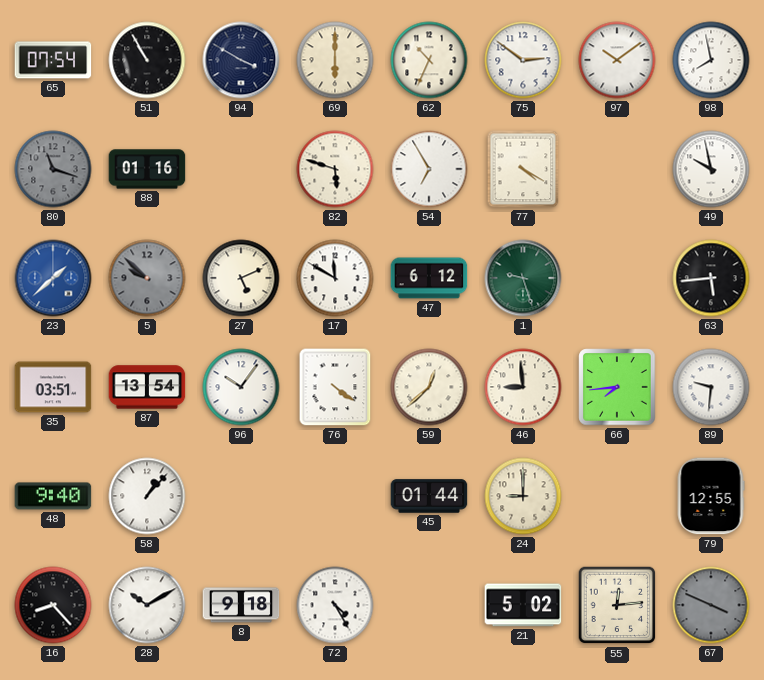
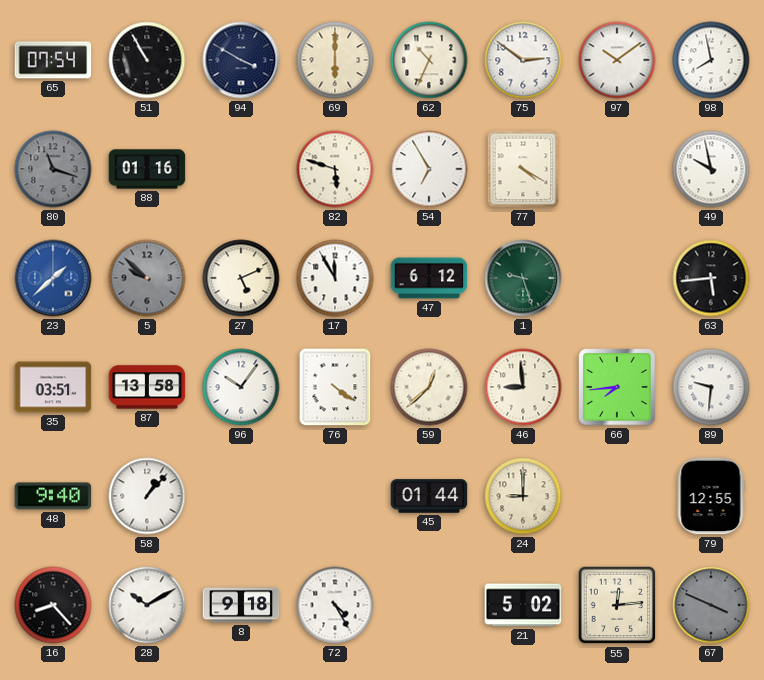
17: 11:50 -> 11:55 (335, 278)
87: 13:54 -> 13:58 (147, 387)
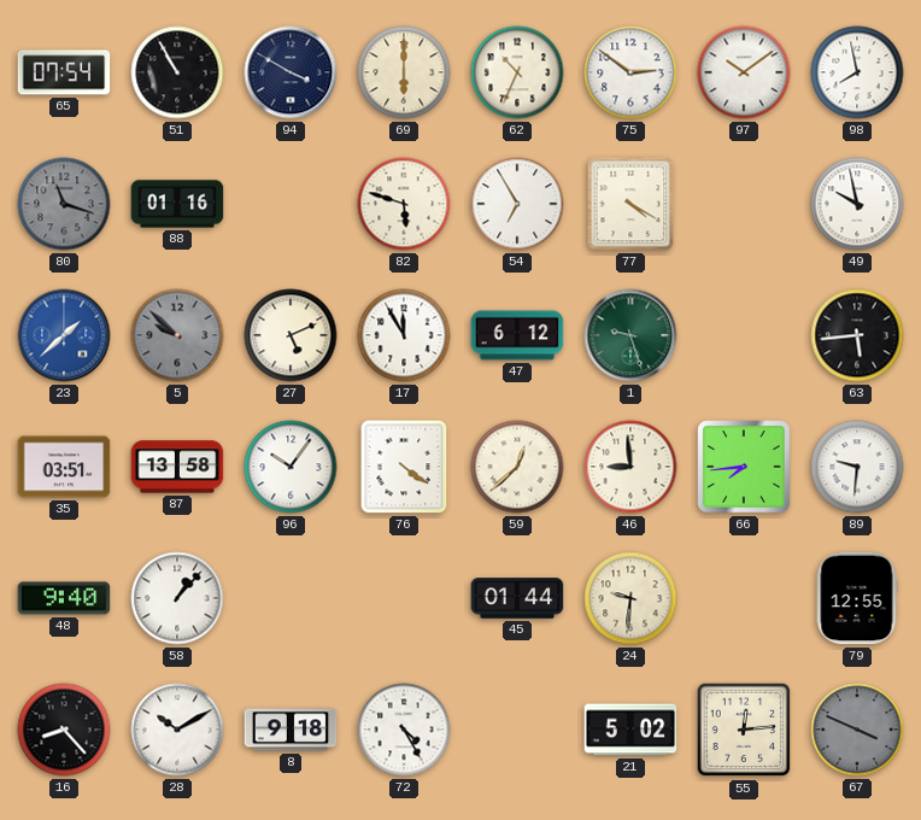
24: 9:00 -> 9:31 (630, 598)
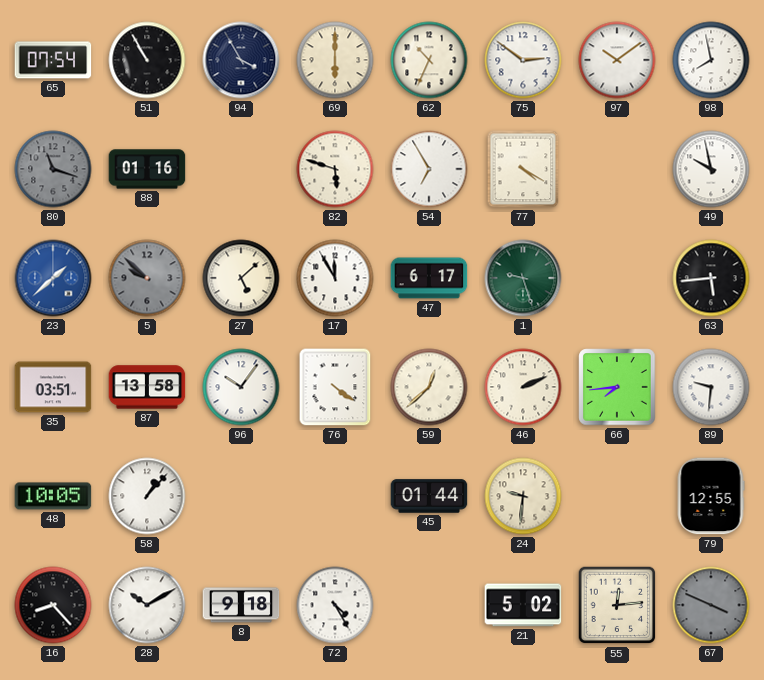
94: 3:50 -> 3:55 (241, 60)
27: 5:11 -> 5:08 (241, 278)
47: 6:12 -> 6:17 (429, 278)
46: 8:59 -> 2:11 (523, 387)
48: 9:40 -> 10:05 (53, 496)
